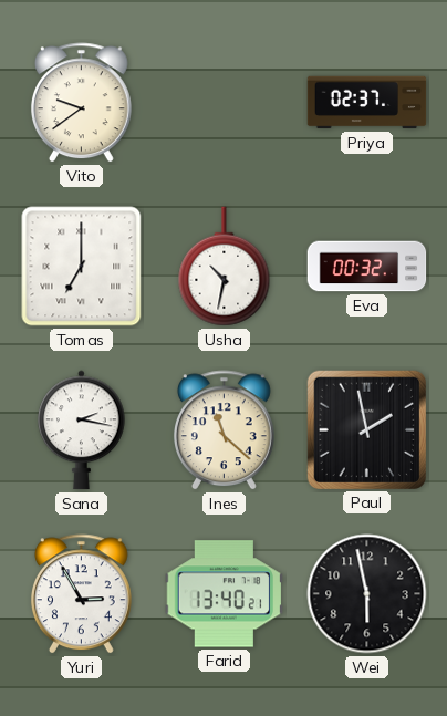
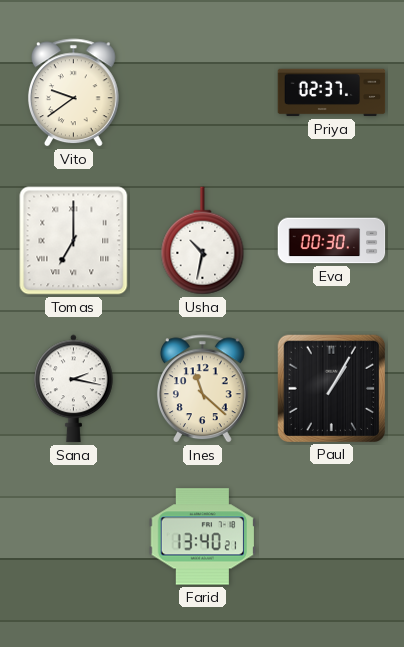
Eva: 00:32 -> 00:30 (332, 241)
Paul: 1:58 -> 1:05 (331, 388)
Yuri: 2:55 -> none (81, 594)
Wei: 5:58 -> none (367, 594)
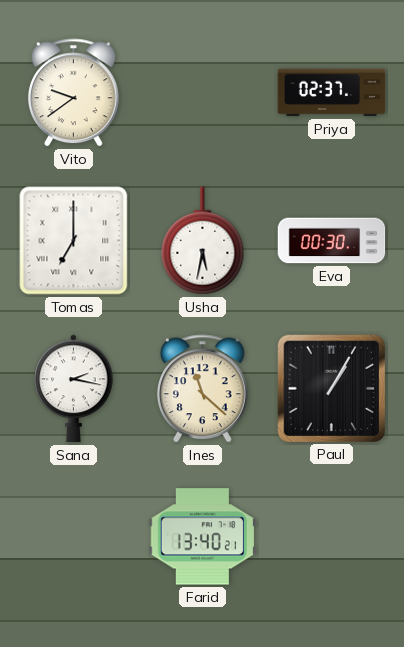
Usha: 10:32 -> 5:32 (203, 241)
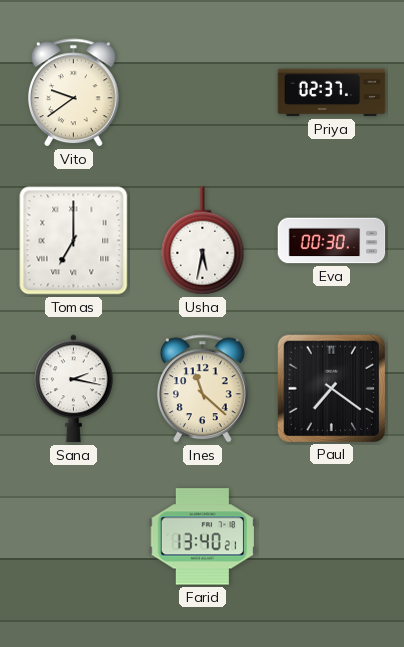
Paul: 1:05 -> 7:21 (331, 388)
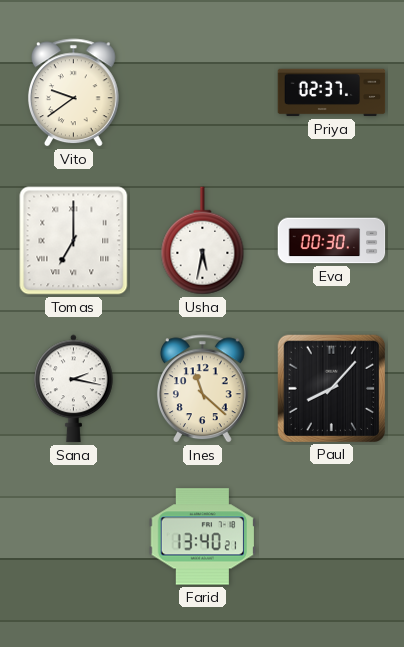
Paul: 7:21 -> 8:07 (331, 388)
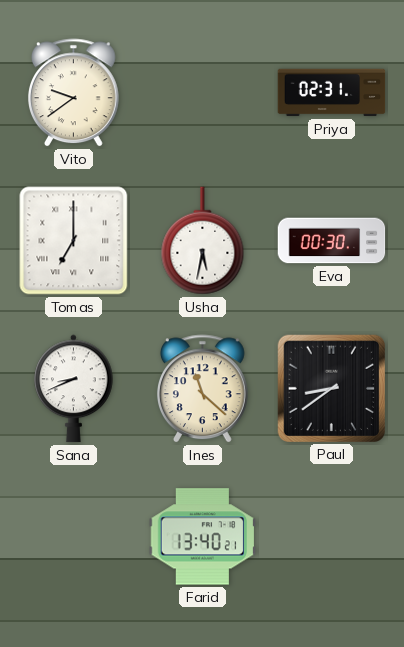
Priya: 02:37 -> 02:31 (332, 93)
Sana: 2:17 -> 8:41 (74, 389)
Paul: 8:07 -> 8:39 (331, 388)
